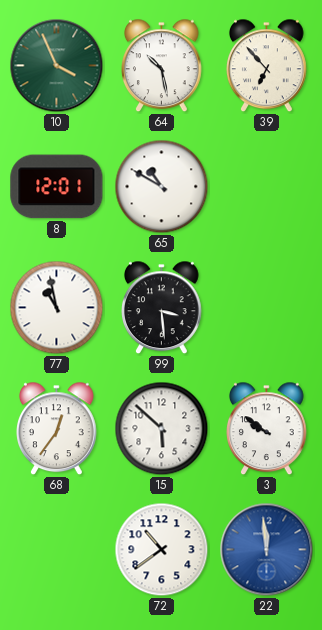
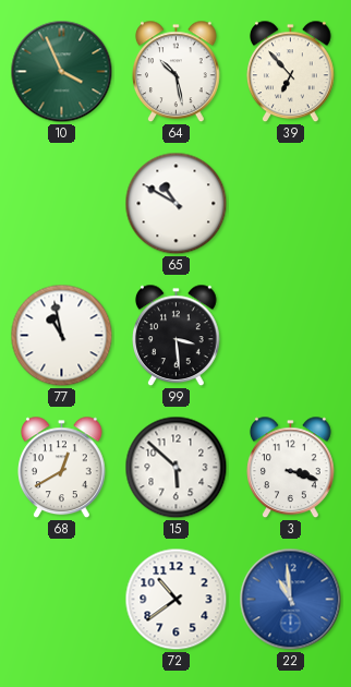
8: 12:01 -> none (57, 187)
68: 12:36 -> 12:40 (62, 468)
3: 9:51 -> 3:18 (291, 468)
22: 11:59 -> 10:59 (291, 600)
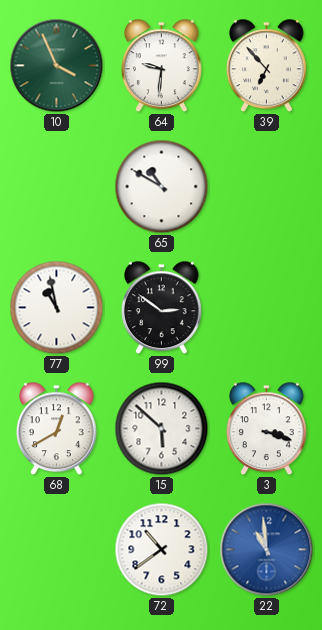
64: 10:28 -> 9:31 (162, 66)
99: 3:29 -> 2:51 (162, 308)
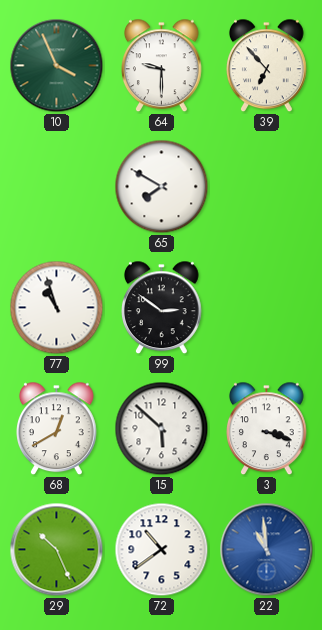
64: 9:31 -> 9:30 (162, 66)
65: 10:50 -> 7:50 (162, 187)
77: 10:58 -> 10:57 (57, 308)
29: none -> 10:26 (57, 550)
